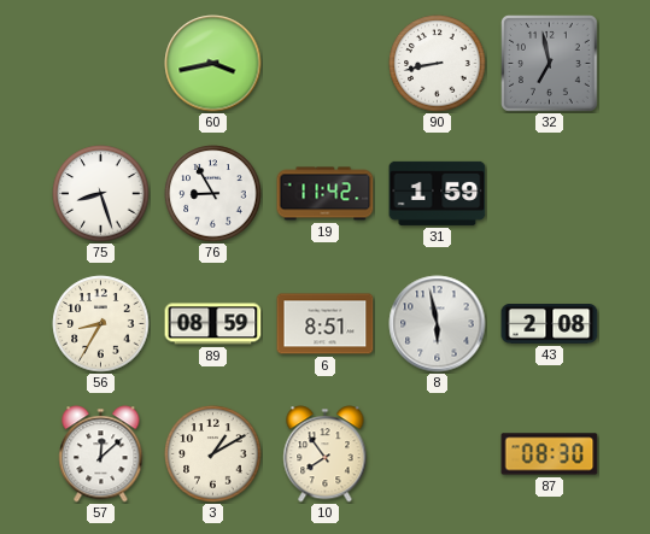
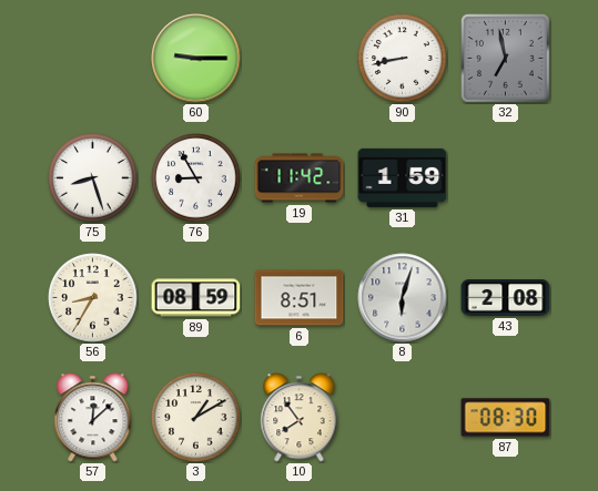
60: 3:43 -> 9:15 (196, 59)
8: 5:58 -> 6:03 (403, 298)
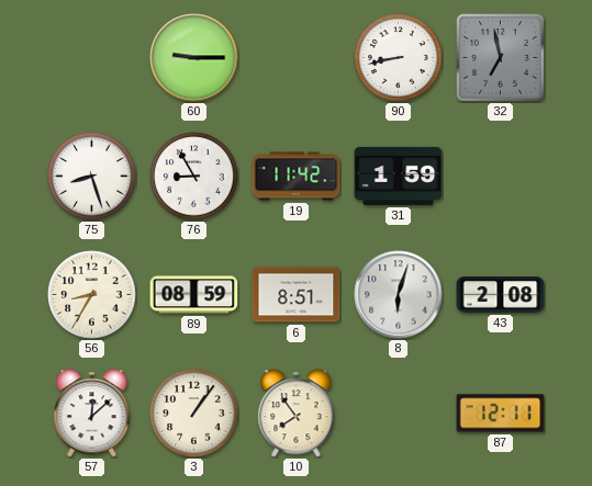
3: 1:10 -> 1:06 (194, 414)
87: 08:30 -> 12:11 (501, 414)
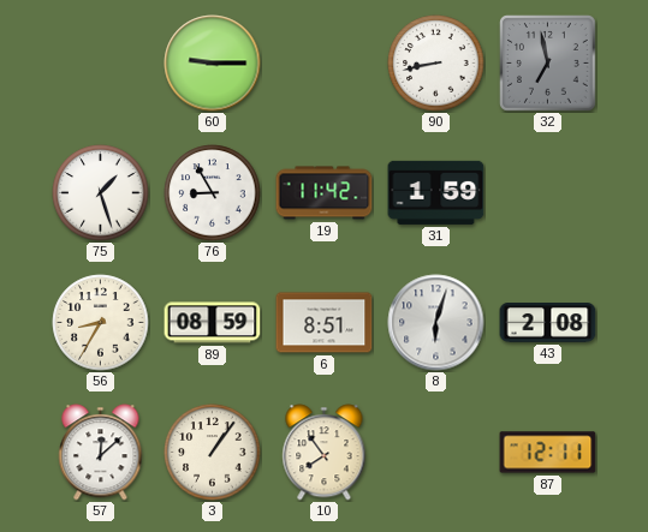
75: 8:27 -> 1:27 (101, 193)
